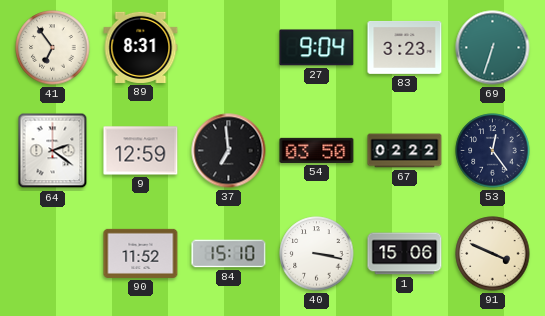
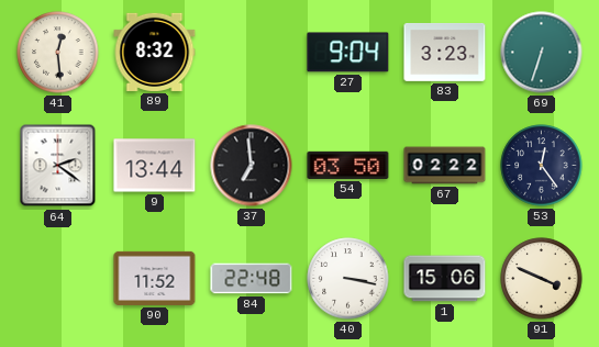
41: 6:54 -> 12:29 (58, 53)
89: 8:31 -> 8:32 (155, 52)
9: 12:59 -> 13:44 (155, 166)
84: 15:10 -> 22:48 (252, 279)
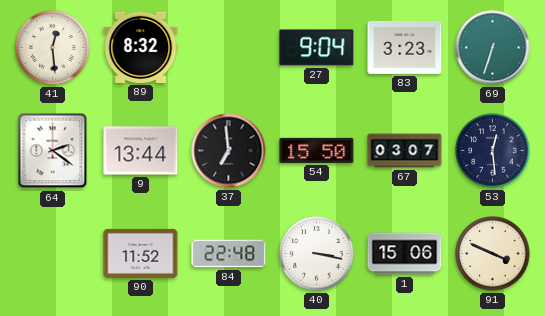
54: 03:50 -> 15:50 (317, 150)
67: 02:22 -> 03:07 (405, 151)
53: 12:24 -> 12:29 (493, 151)
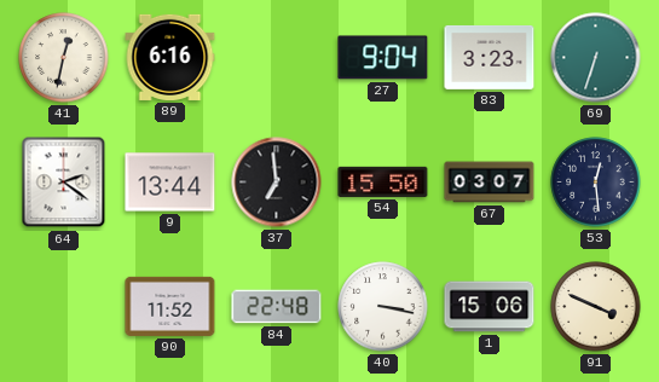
41: 12:29 -> 12:32 (64, 58)
89: 8:32 -> 6:16 (170, 57)
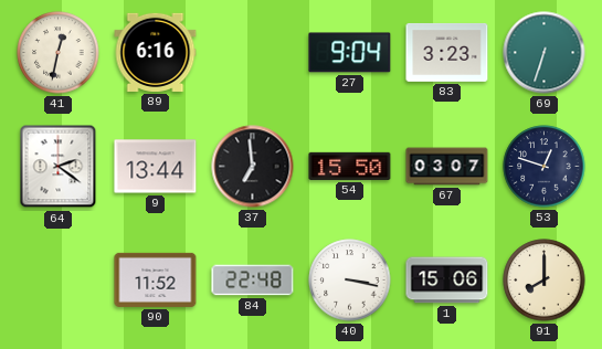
53: 12:29 -> 12:48 (545, 167)
91: 3:49 -> 8:00 (545, 281)
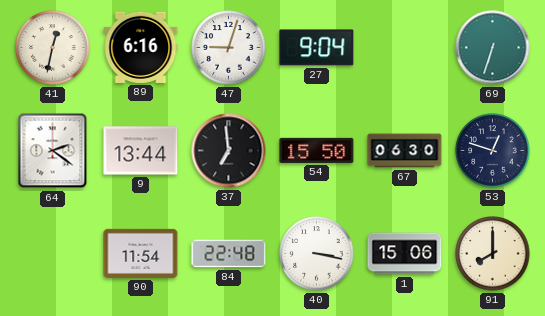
47: none -> 9:03 (229, 48)
83: 3:23 -> none (447, 52)
67: 03:07 -> 06:30 (405, 151)
90: 11:52 -> 11:54 (141, 253)
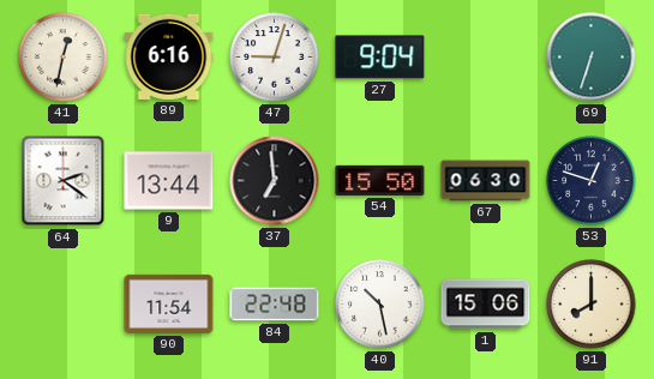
40: 3:17 -> 10:28 (380, 305)
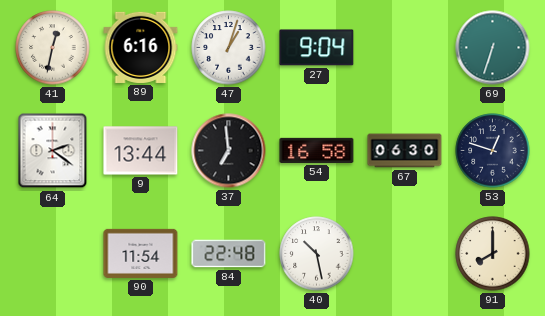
47: 9:03 -> 1:03 (229, 48)
54: 15:50 -> 16:58 (317, 150)
1: 15:06 -> none (486, 305)
